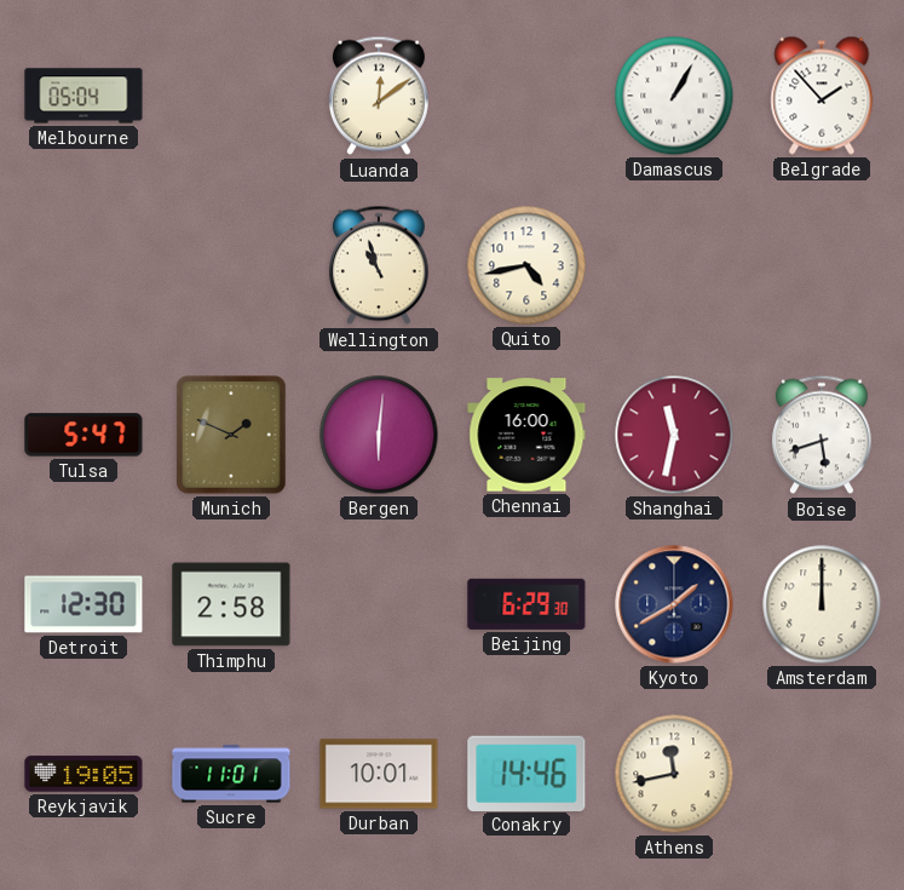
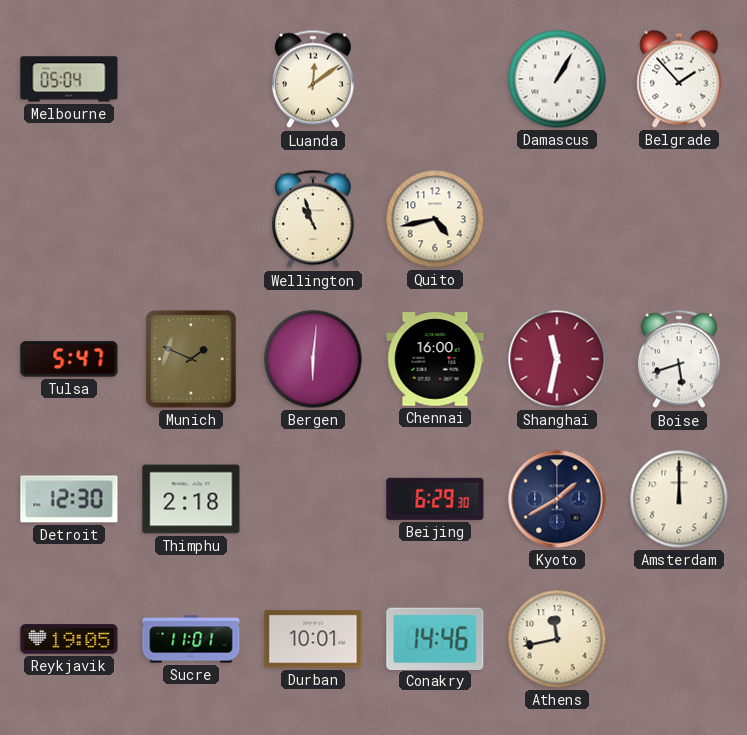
Thimphu: 2:58 -> 2:18 (191, 499)
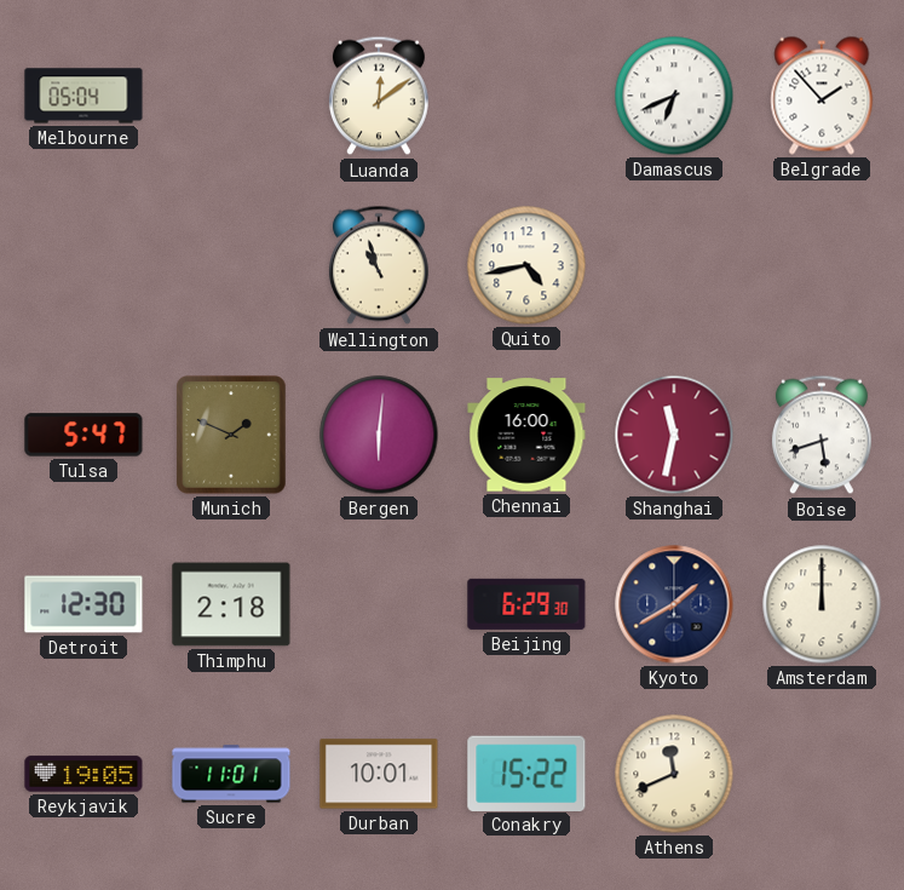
Damascus: 1:05 -> 6:41 (674, 96)
Conakry: 14:46 -> 15:22 (526, 773)
Athens: 11:43 -> 11:41 (674, 774)
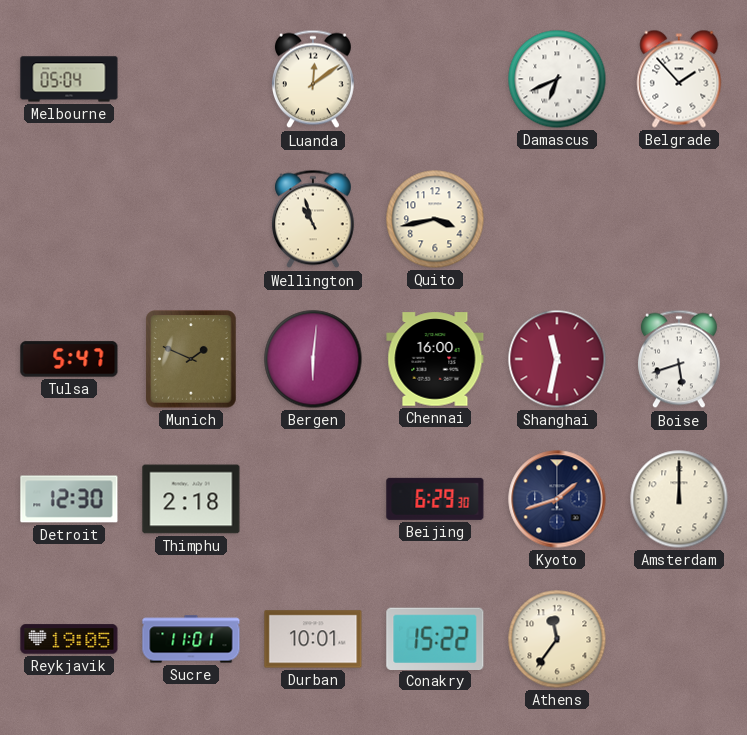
Quito: 4:43 -> 3:43 (435, 219)
Kyoto: 1:40 -> 1:42 (557, 499)
Athens: 11:41 -> 11:36 (557, 639)
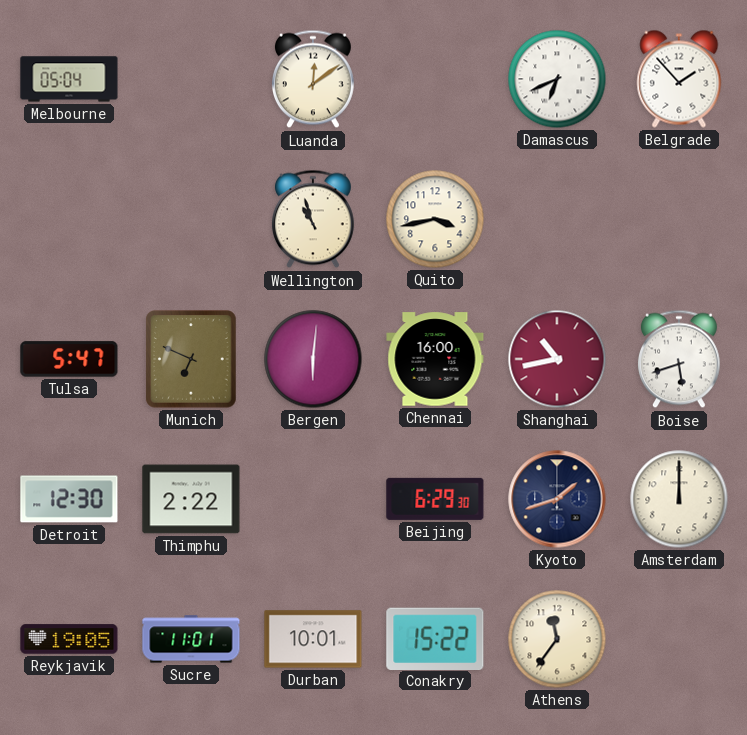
Munich: 1:49 -> 6:49 (191, 359)
Shanghai: 11:32 -> 10:43 (557, 359)
Thimphu: 2:18 -> 2:22 (191, 499)
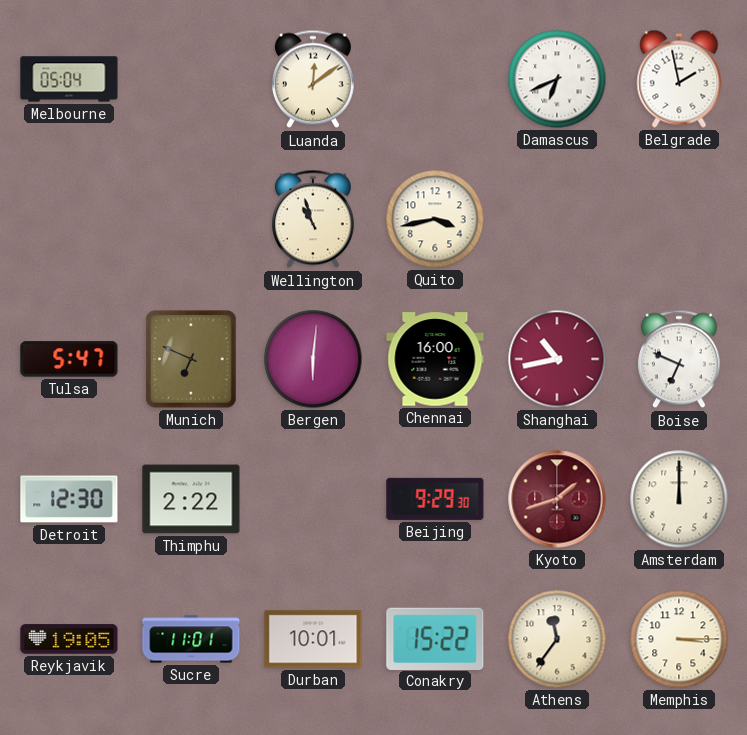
Belgrade: 1:53 -> 1:58 (679, 79)
Boise: 5:42 -> 6:49 (679, 359)
Beijing: 6:29 -> 9:29 (435, 499)
Kyoto dial: navy -> burgundy (557, 499)
Memphis: none -> 3:15 (679, 639)
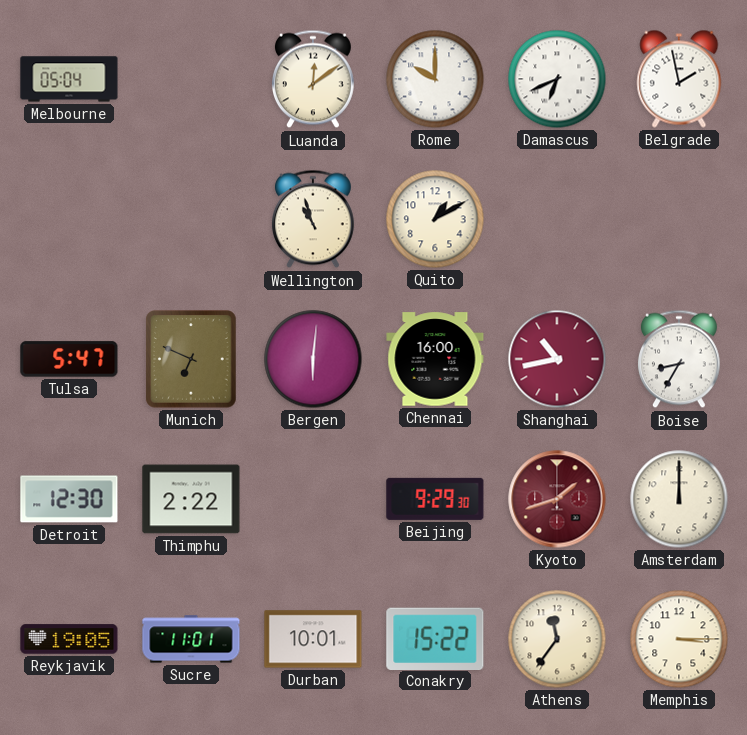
Rome: none -> 10:00 (435, 79)
Quito: 3:43 -> 1:10 (435, 219)
Boise: 6:49 -> 8:35 (679, 359)
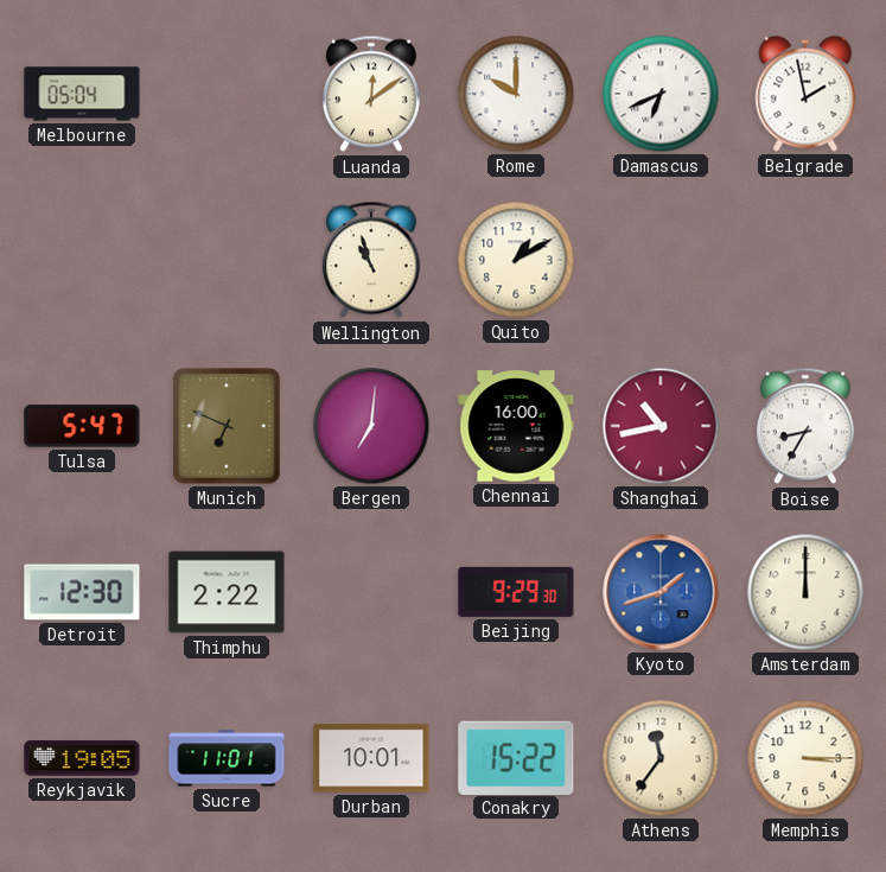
Bergen: 6:01 -> 7:01 (371, 426)
Kyoto dial: burgundy -> blue (661, 592)
